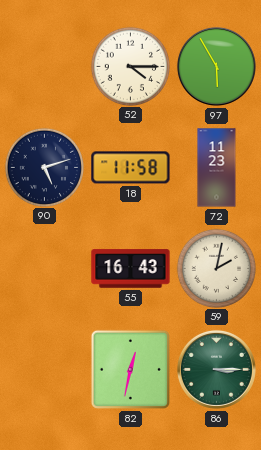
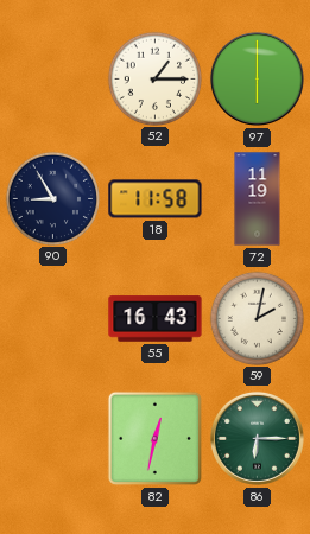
52: 4:15 -> 1:15 (154, 78)
97: 5:55 -> 6:00 (257, 78)
90: 5:12 -> 8:55 (52, 198)
72: 11:23 -> 11:19 (258, 199)
86: 3:15 -> 6:15 (257, 438)
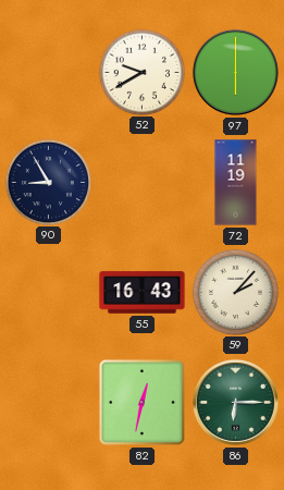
52: 1:15 -> 9:40 (141, 72)
18: 11:58 -> none (156, 199)
59: 2:02 -> 2:07 (235, 292)
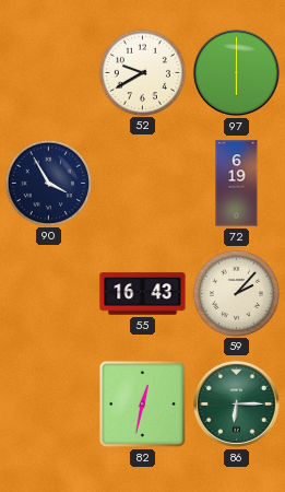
90: 8:55 -> 3:55 (48, 183)
72: 11:19 -> 6:19 (237, 184)
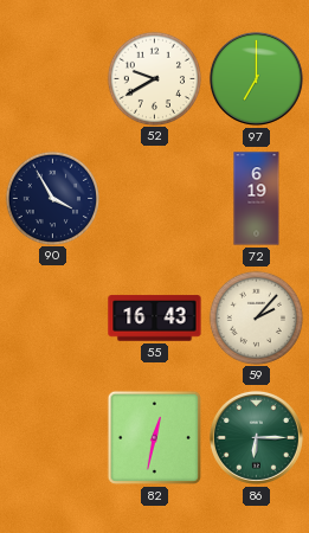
97: 6:00 -> 7:00 (256, 78)
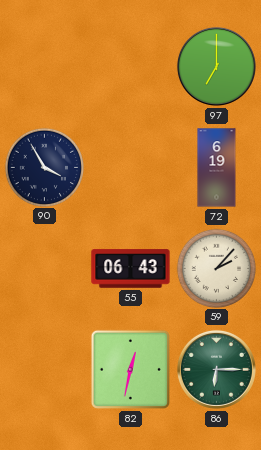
52: 9:40 -> none (154, 78)
55: 16:43 -> 06:43 (131, 269)
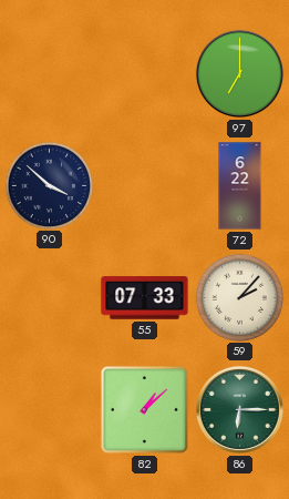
90: 3:55 -> 3:52 (49, 185)
72: 6:19 -> 6:22 (240, 186)
55: 06:43 -> 07:33 (145, 298)
82: 12:32 -> 1:08 (144, 409)
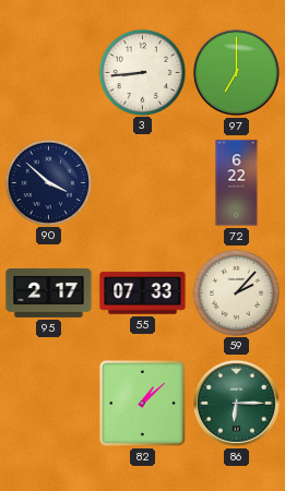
3: none -> 8:44 (142, 72)
95: none -> 2:17 (49, 292)
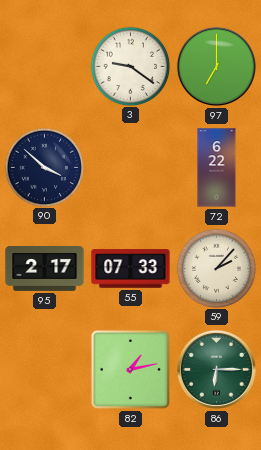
3: 8:44 -> 9:21 (130, 66)
82: 1:08 -> 1:13 (130, 369)
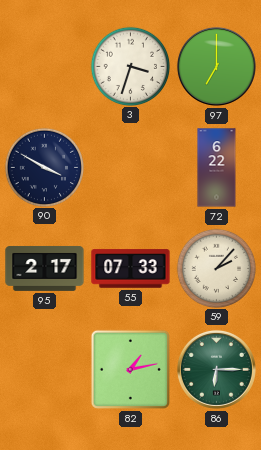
3: 9:21 -> 3:33 (130, 66)
90: 3:52 -> 3:50 (44, 167)
